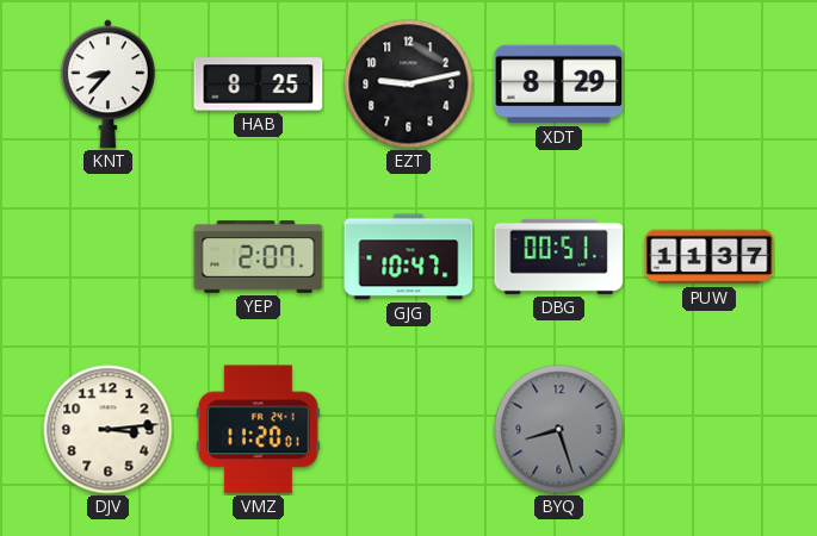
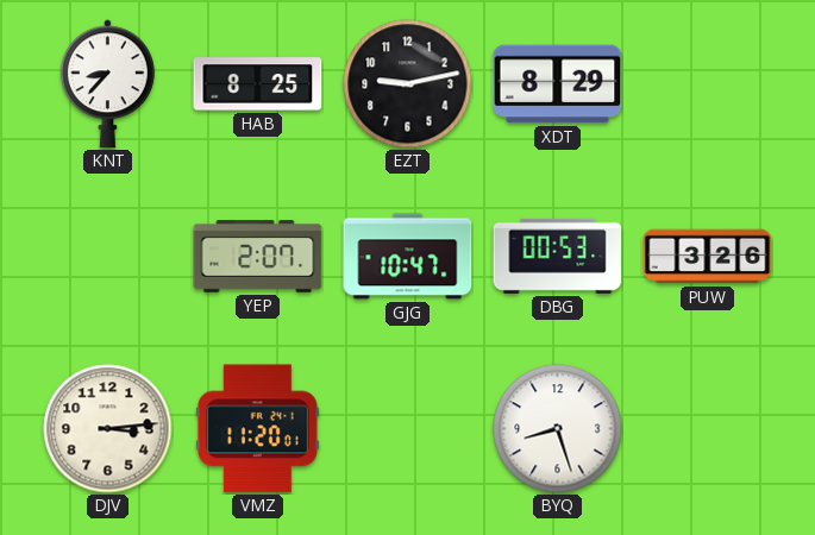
DBG: 00:51 -> 00:53 (558, 256)
PUW: 11:37 -> 3:26 (708, 257)
BYQ dial: grey -> white (558, 429)
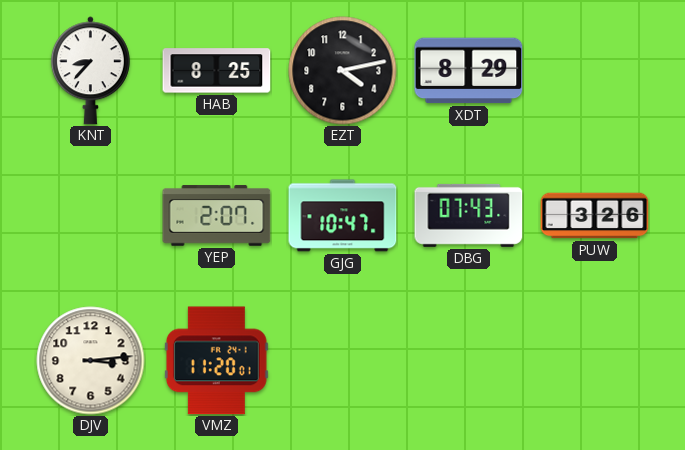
EZT: 9:13 -> 4:13 (343, 71)
DBG: 00:53 -> 07:43 (469, 215)
BYQ: 8:27 -> none (558, 429)
